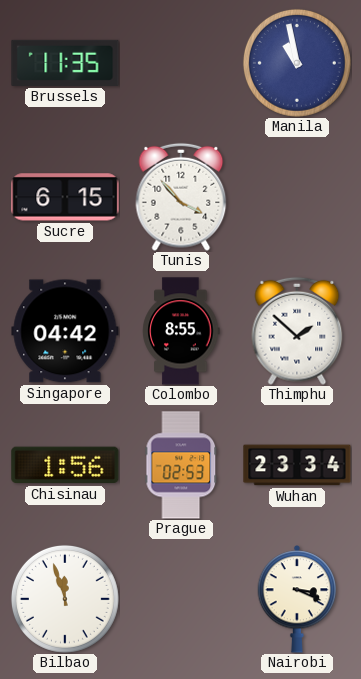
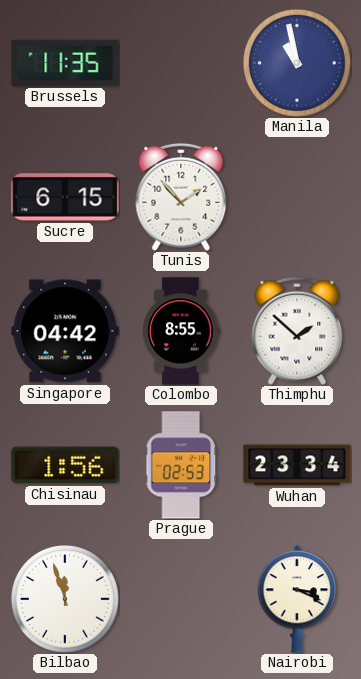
Tunis: 3:53 -> 1:53 (181, 197)
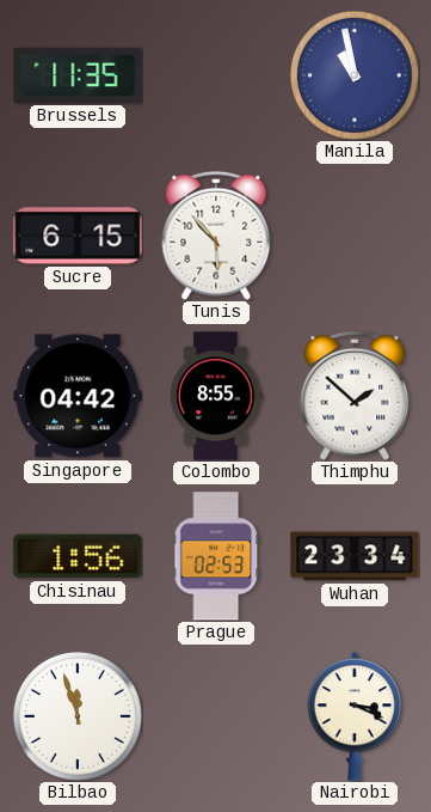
Tunis: 1:53 -> 5:53 (216, 236)
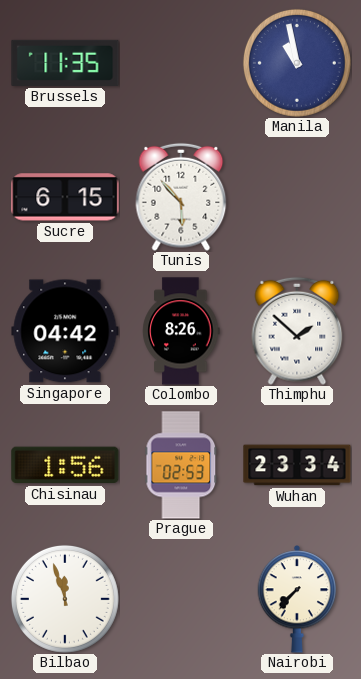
Colombo: 8:55 -> 8:26 (181, 331)
Nairobi: 3:19 -> 7:37 (297, 599)
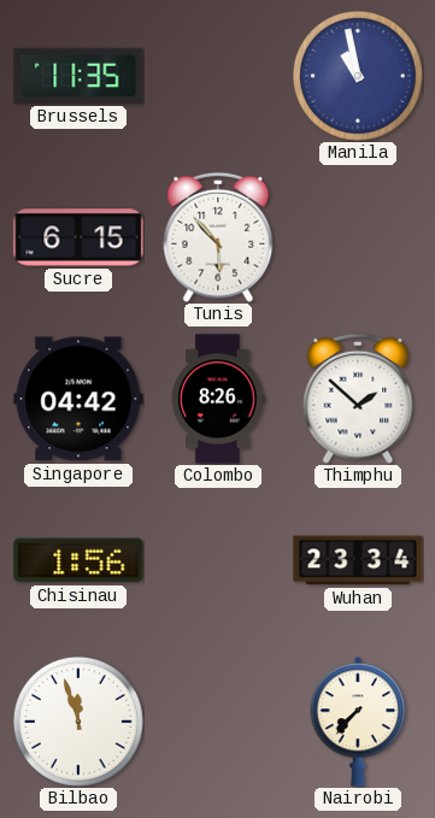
Prague: 02:53 -> none (181, 465)
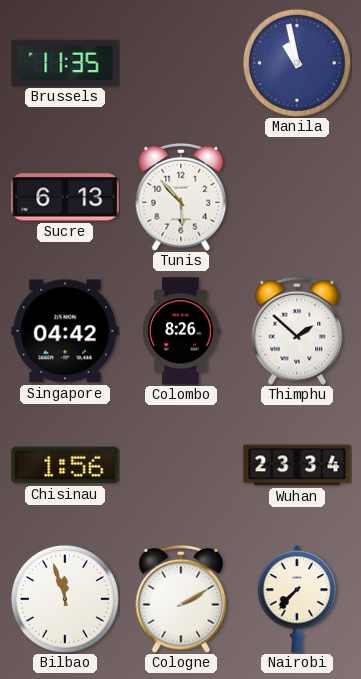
Sucre: 6:15 -> 6:13 (65, 197)
Cologne: none -> 2:10 (181, 599)
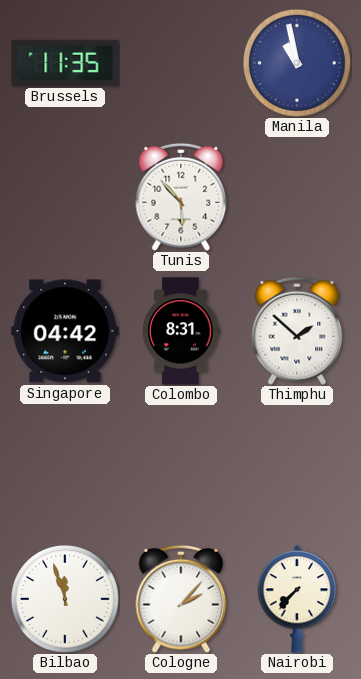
Sucre: 6:13 -> none (65, 197)
Colombo: 8:26 -> 8:31 (181, 331)
Chisinau: 1:56 -> none (65, 465)
Wuhan: 23:34 -> none (297, 465)
Cologne: 2:10 -> 2:07 (181, 599)
